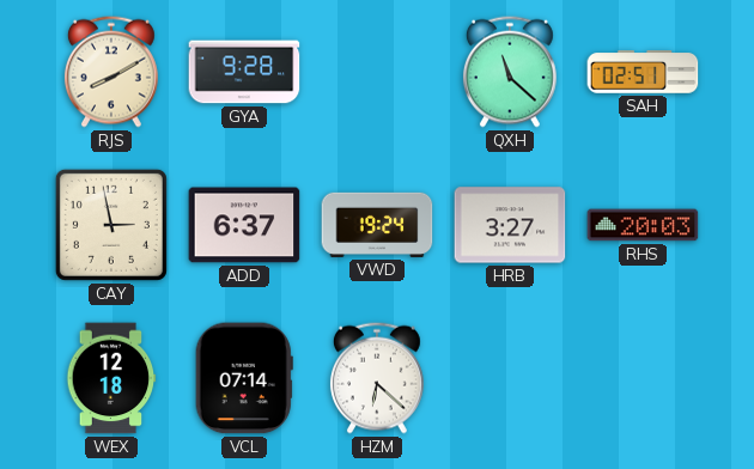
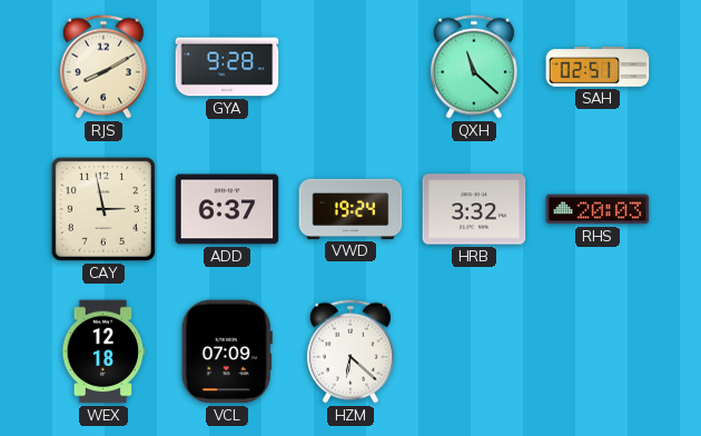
HRB: 3:27 -> 3:32 (474, 209)
VCL: 07:14 -> 07:09 (227, 351)
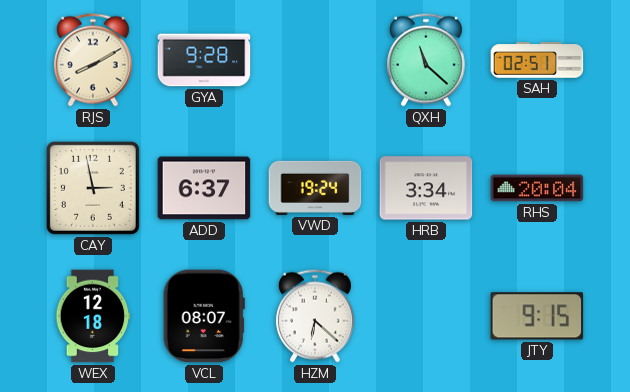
HRB: 3:32 -> 3:34 (426, 188)
RHS: 20:03 -> 20:04 (537, 188)
VCL: 07:09 -> 08:07 (204, 316)
JTY: none -> 9:15 (537, 316)
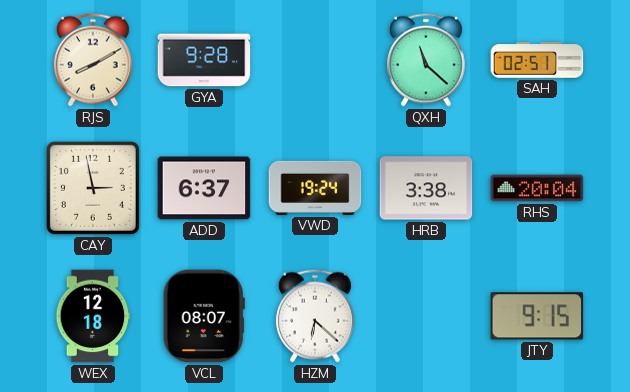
HRB: 3:34 -> 3:38 (426, 188)
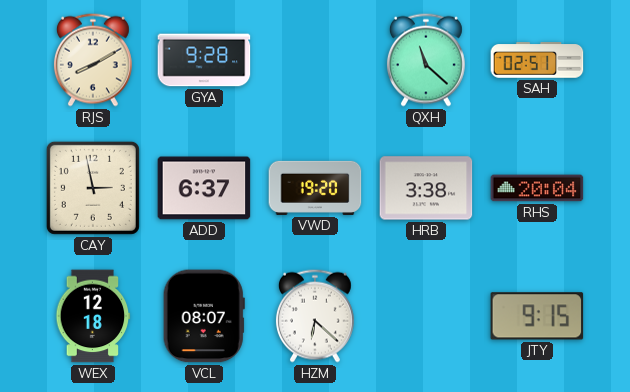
VWD: 19:24 -> 19:20 (315, 188)
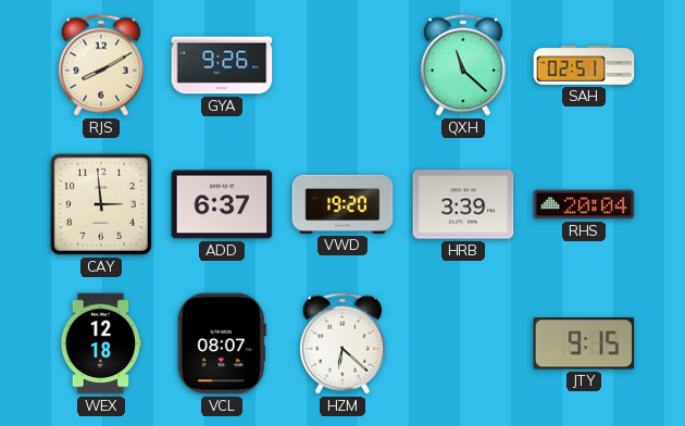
GYA: 9:28 -> 9:26 (222, 65)
CAY: 2:58 -> 2:59 (101, 204)
HRB: 3:38 -> 3:39 (463, 204)
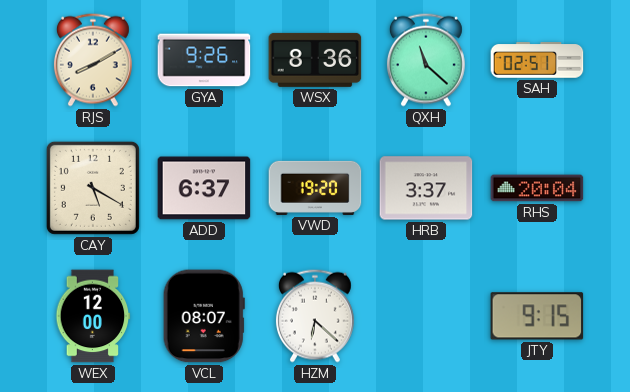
WSX: none -> 8:36 (315, 60)
CAY: 2:59 -> 5:20 (93, 188)
HRB: 3:39 -> 3:37 (426, 188)
WEX: 12:18 -> 12:00 (93, 316)
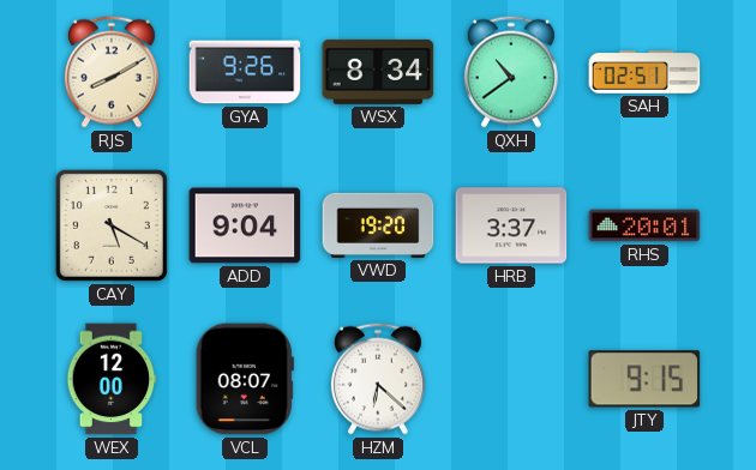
WSX: 8:36 -> 8:34 (378, 72)
QXH: 11:22 -> 10:39 (511, 72)
ADD: 6:37 -> 9:04 (245, 225)
RHS: 20:04 -> 20:01 (644, 225)
